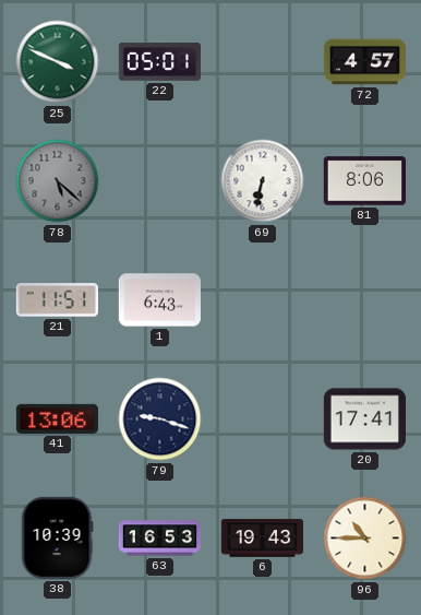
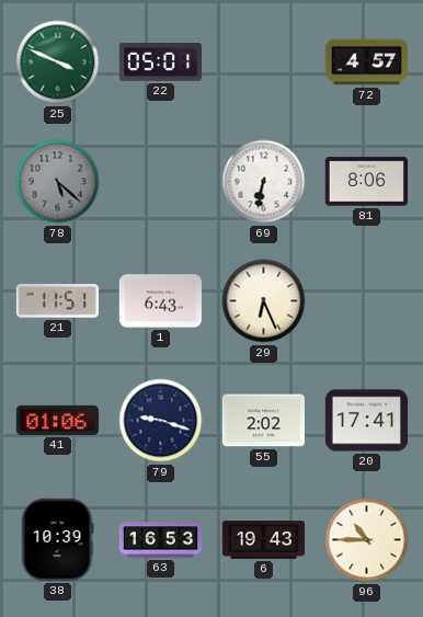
29: none -> 6:26 (264, 301)
41: 13:06 -> 01:06 (57, 420)
55: none -> 2:02 (263, 421)
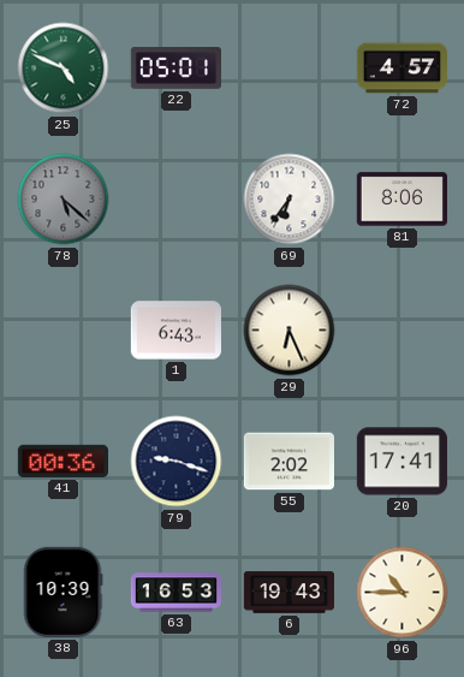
25: 3:49 -> 4:49 (64, 69)
69: 6:32 -> 6:36 (290, 200)
21: 11:51 -> none (57, 301)
41: 01:06 -> 00:36 (63, 461)
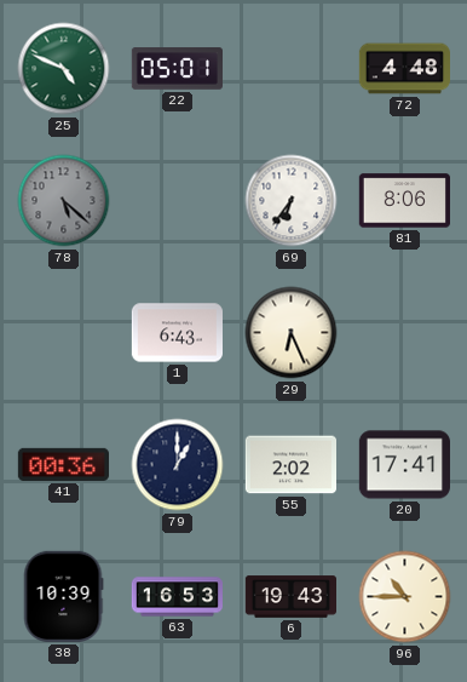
72: 4:57 -> 4:48 (404, 69)
79: 9:18 -> 1:00 (178, 465)
